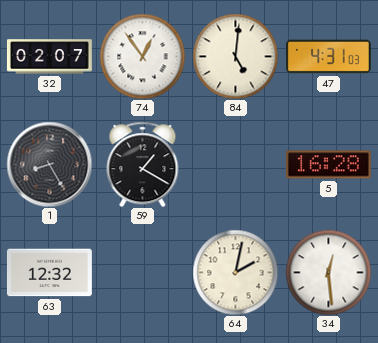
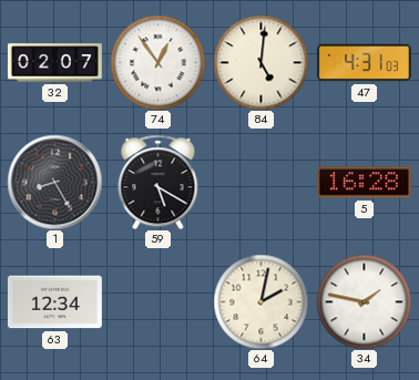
59: 1:20 -> 5:20 (159, 182)
63: 12:32 -> 12:34 (54, 302)
34: 12:29 -> 1:47 (364, 301)
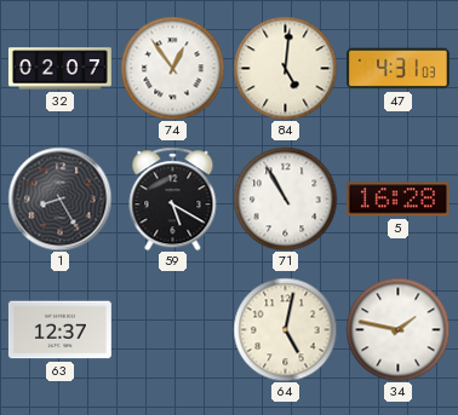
71: none -> 10:55 (285, 198)
63: 12:34 -> 12:37 (59, 330)
64: 2:02 -> 5:02 (285, 329)
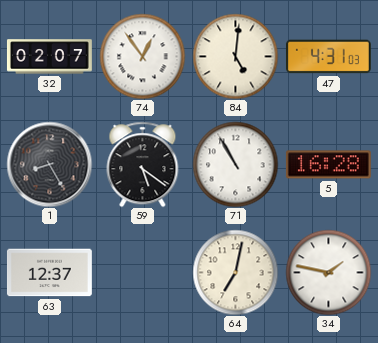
59: 5:20 -> 5:21 (143, 164)
64: 5:02 -> 7:02 (235, 272)
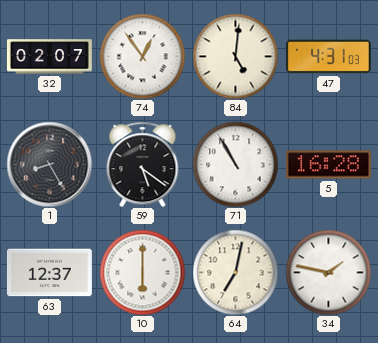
10: none -> 6:00 (142, 272)
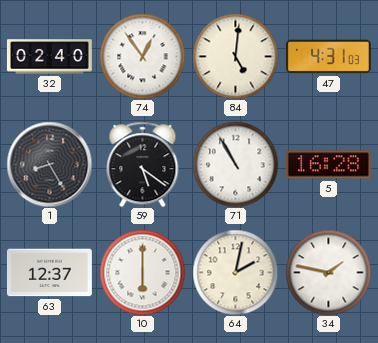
32: 02:07 -> 02:40 (49, 57)
64: 7:02 -> 2:02 (235, 272)
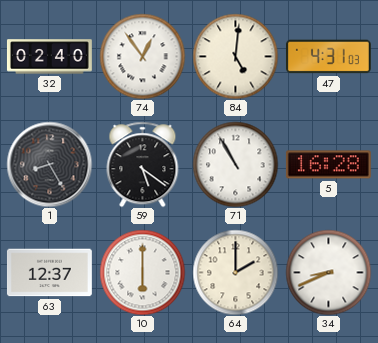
64: 2:02 -> 2:00 (235, 272)
34: 1:47 -> 8:41 (328, 272)
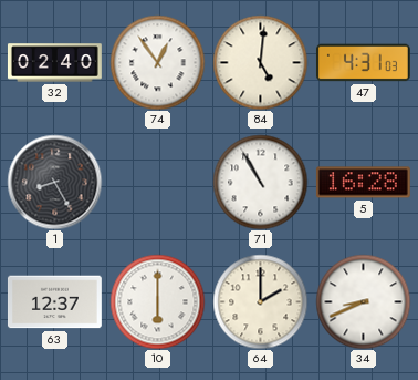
59: 5:21 -> none (143, 164)
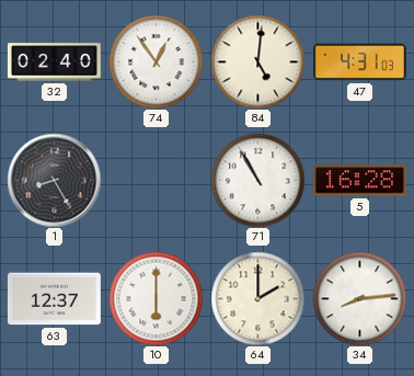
34: 8:41 -> 8:14 (359, 298)
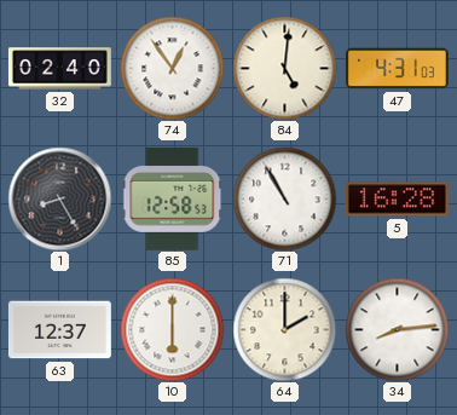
85: none -> 12:58 (173, 198)
